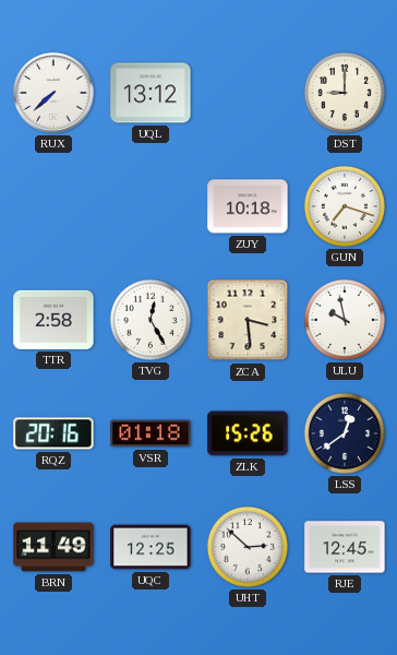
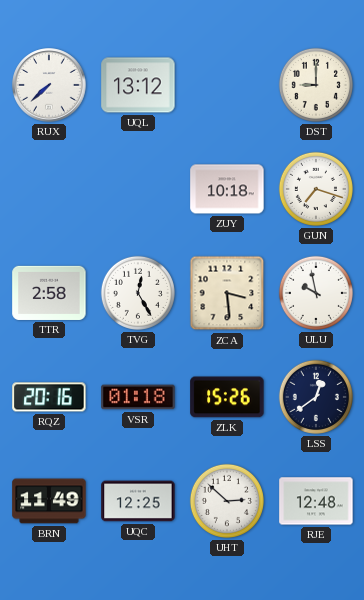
RJE: 12:45 -> 12:48 (316, 501)
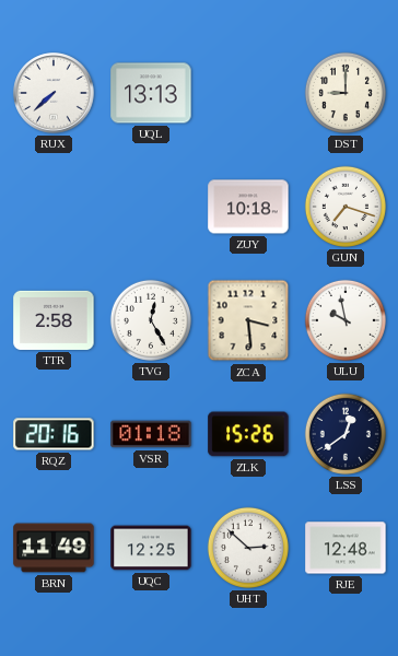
UQL: 13:12 -> 13:13 (151, 93)
